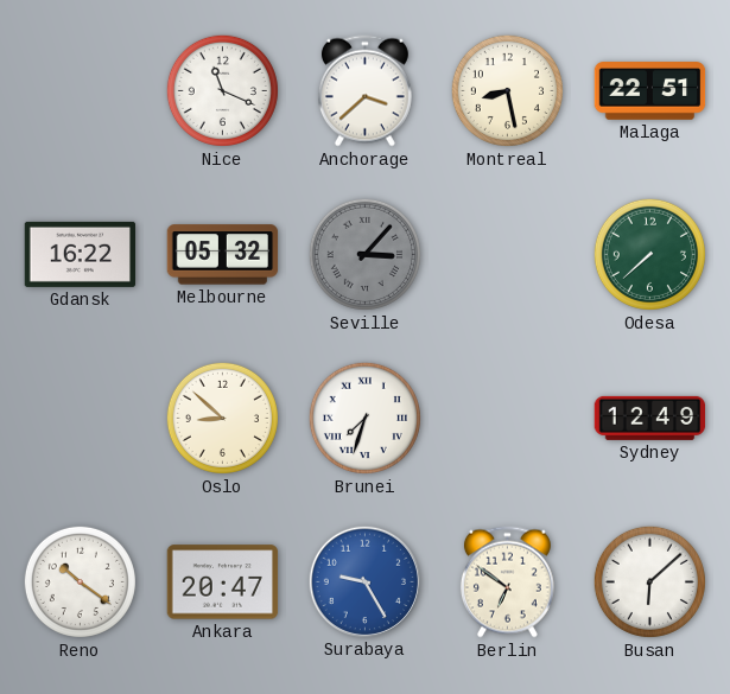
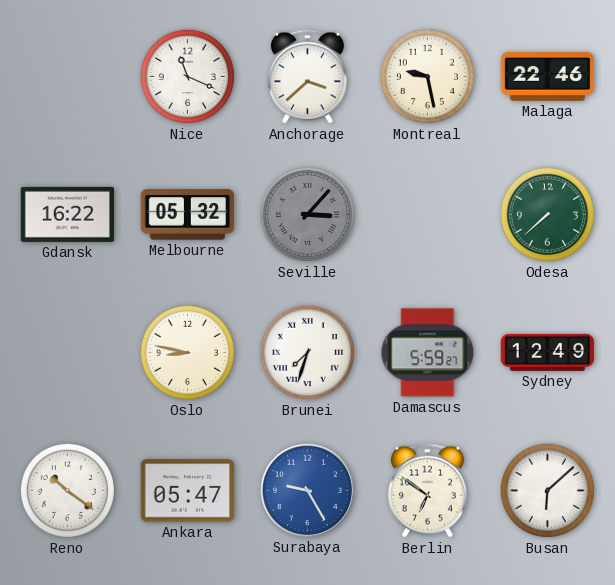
Montreal: 8:28 -> 9:28 (427, 76)
Malaga: 22:51 -> 22:46 (548, 77)
Oslo: 8:52 -> 8:47 (187, 352)
Damascus: none -> 5:59 (428, 353)
Ankara: 20:47 -> 05:47 (188, 491)
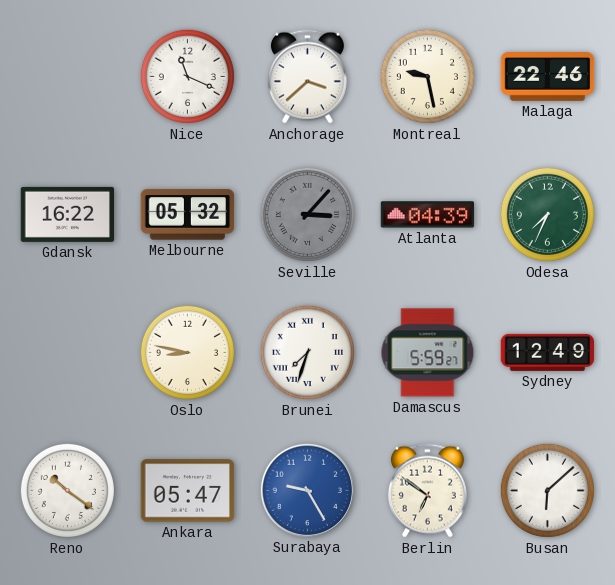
Atlanta: none -> 04:39 (428, 215)
Odesa: 7:38 -> 7:34 (547, 214)
